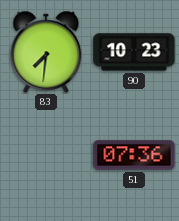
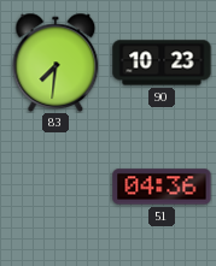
51: 07:36 -> 04:36 (162, 187)
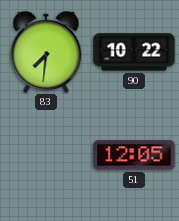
90: 10:23 -> 10:22 (134, 52)
51: 04:36 -> 12:05 (134, 155)
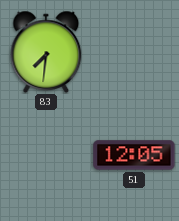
90: 10:22 -> none (134, 52)
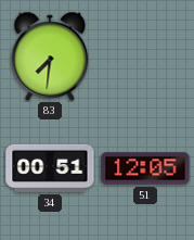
34: none -> 00:51 (50, 168)
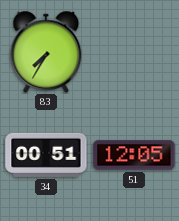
83: 7:31 -> 7:35 (46, 52)
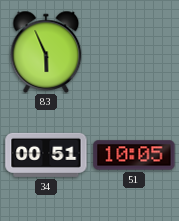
83: 7:35 -> 5:56 (46, 52)
51: 12:05 -> 10:05 (134, 155)
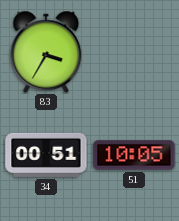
83: 5:56 -> 3:35 (46, 52)
